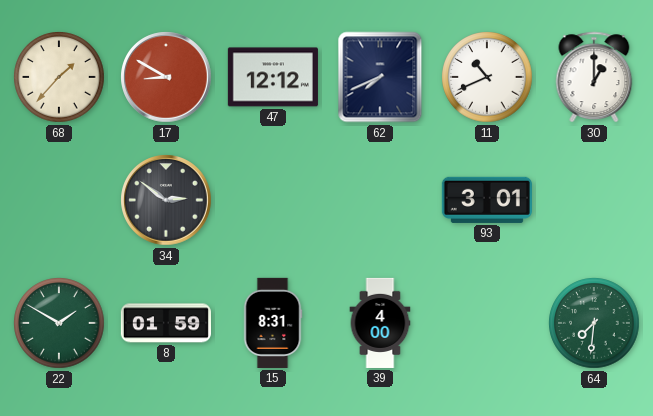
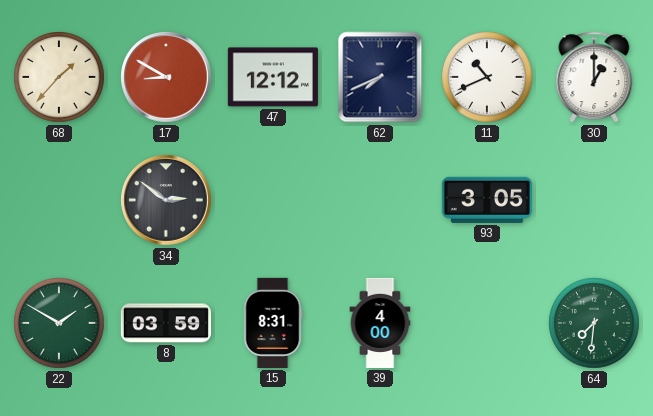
93: 3:01 -> 3:05 (487, 200)
8: 01:59 -> 03:59 (166, 323)
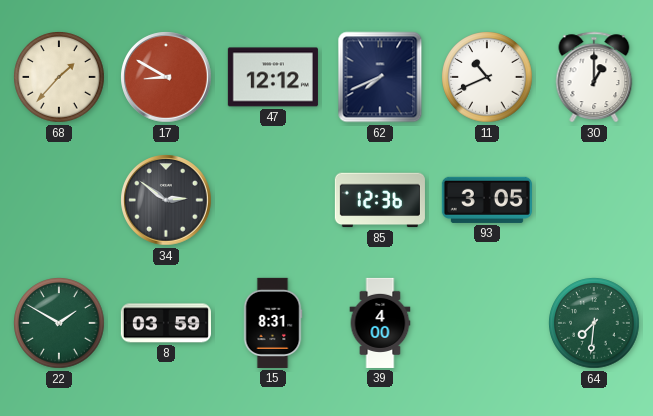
85: none -> 12:36 (380, 200)
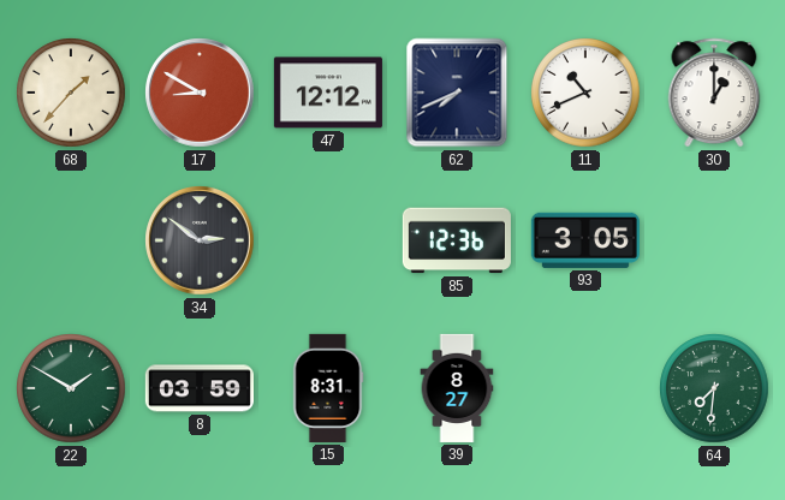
39: 4:00 -> 8:27 (457, 388)
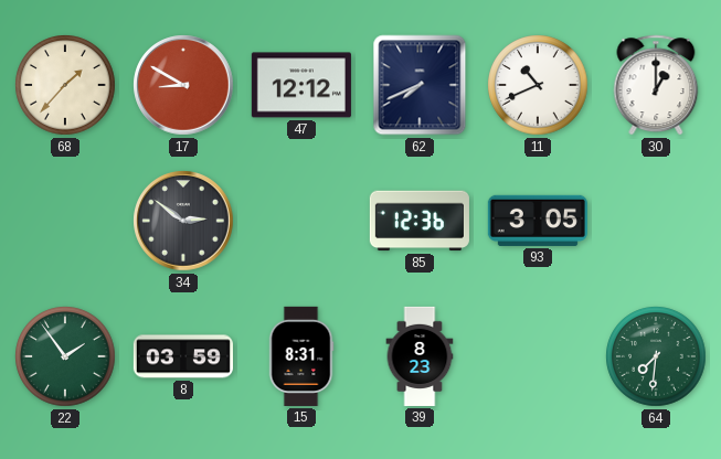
22: 1:50 -> 1:54 (65, 356)
39: 8:27 -> 8:23 (420, 356)
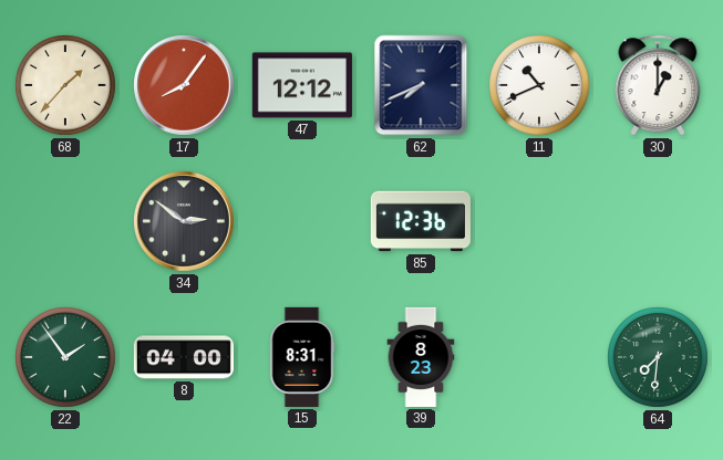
17: 8:50 -> 8:06 (184, 85)
93: 3:05 -> none (538, 221)
8: 03:59 -> 04:00 (184, 357)
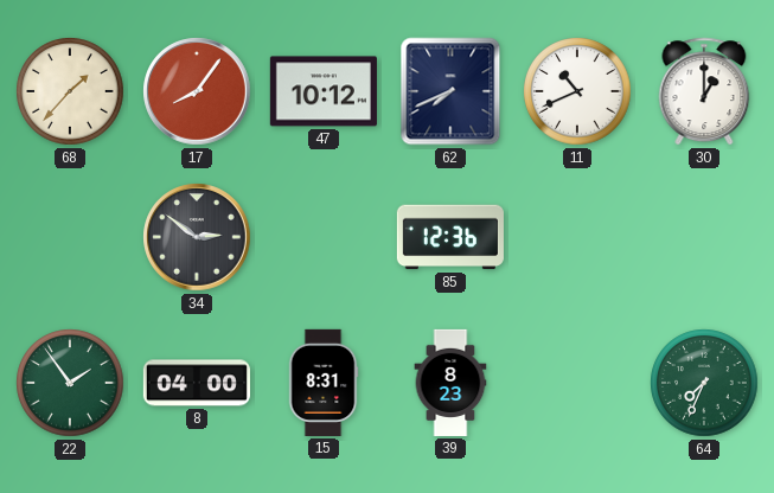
47: 12:12 -> 10:12 (324, 91)
64: 7:31 -> 7:34 (704, 383)
